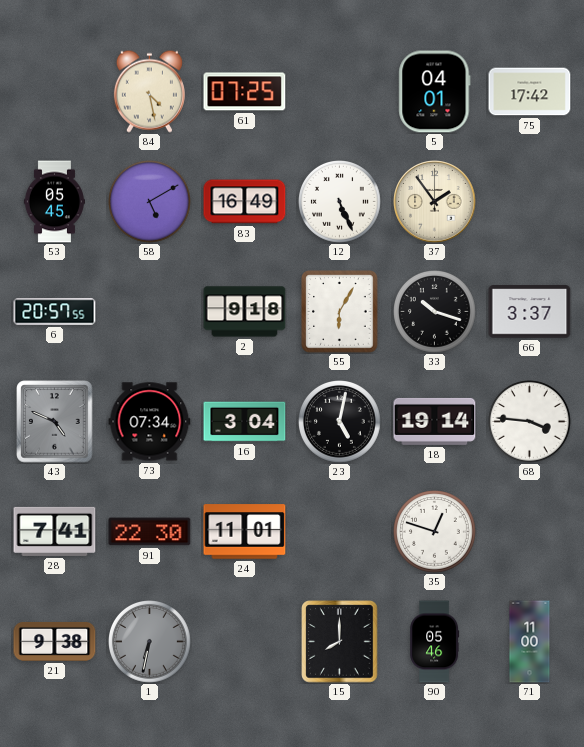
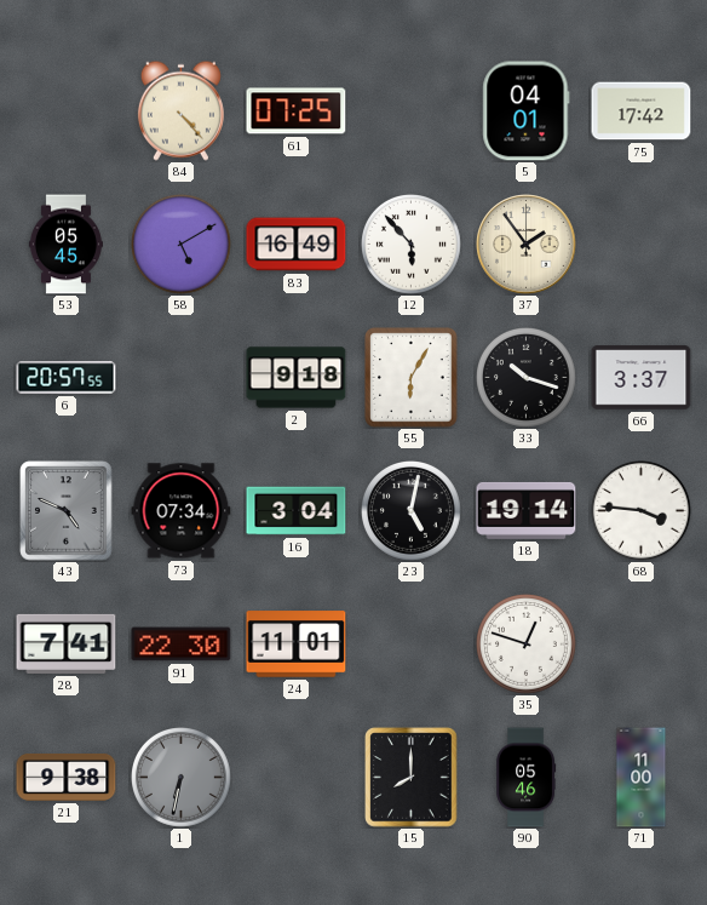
84: 4:28 -> 4:23 (180, 110)
12: 5:26 -> 5:53 (412, 245)
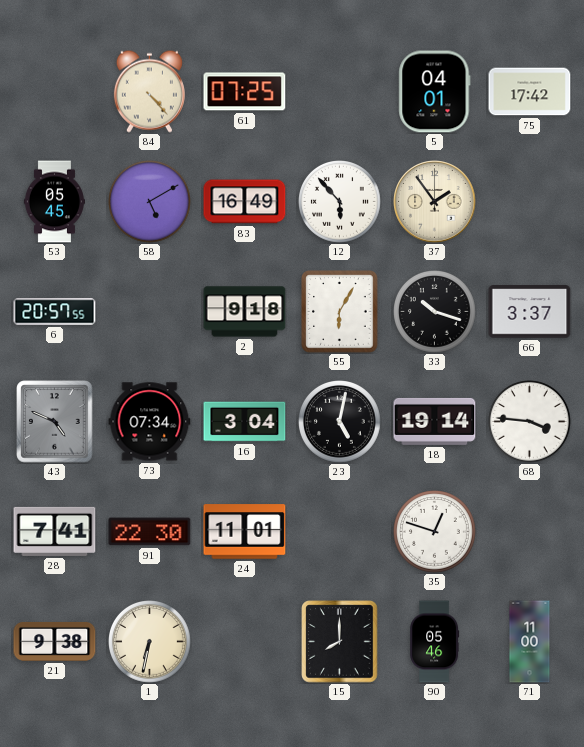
1 dial: grey -> cream (150, 642)
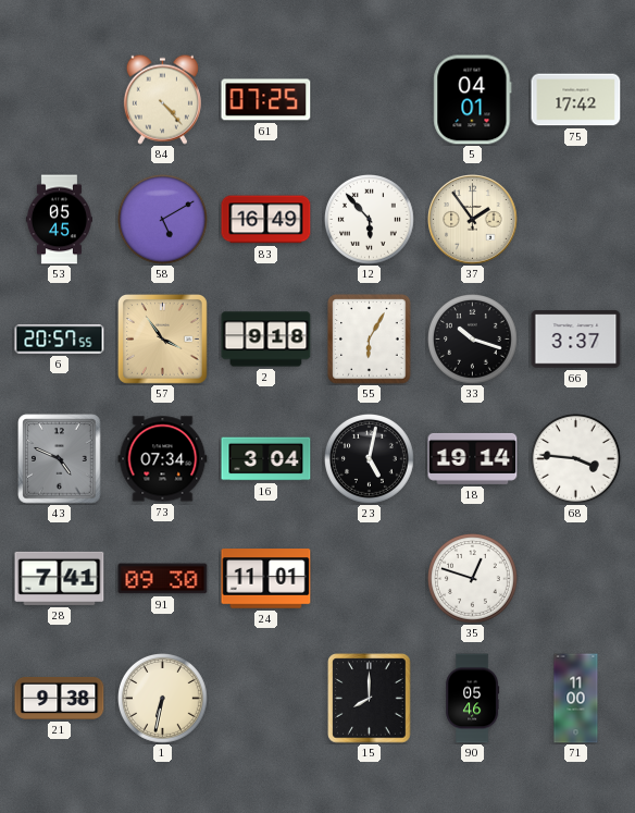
57: none -> 3:54 (163, 340)
91: 22:30 -> 09:30 (163, 579)
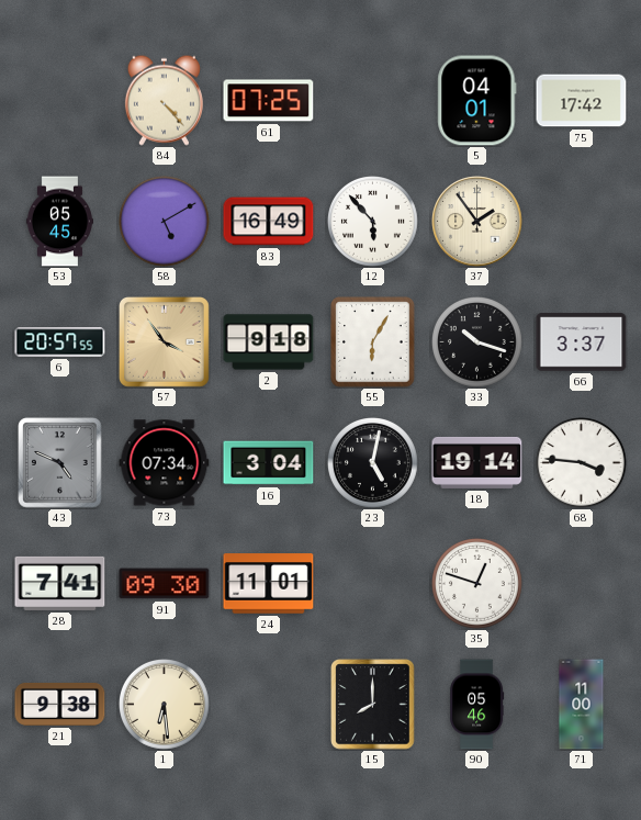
1: 6:32 -> 6:29 (165, 705)
